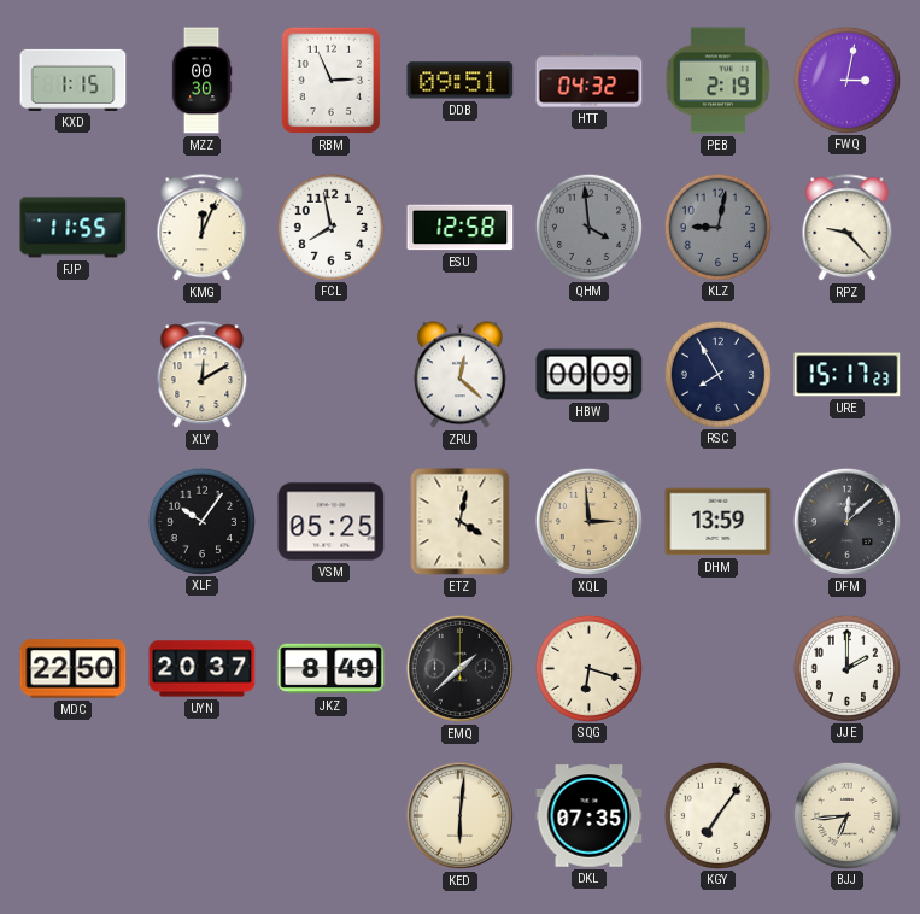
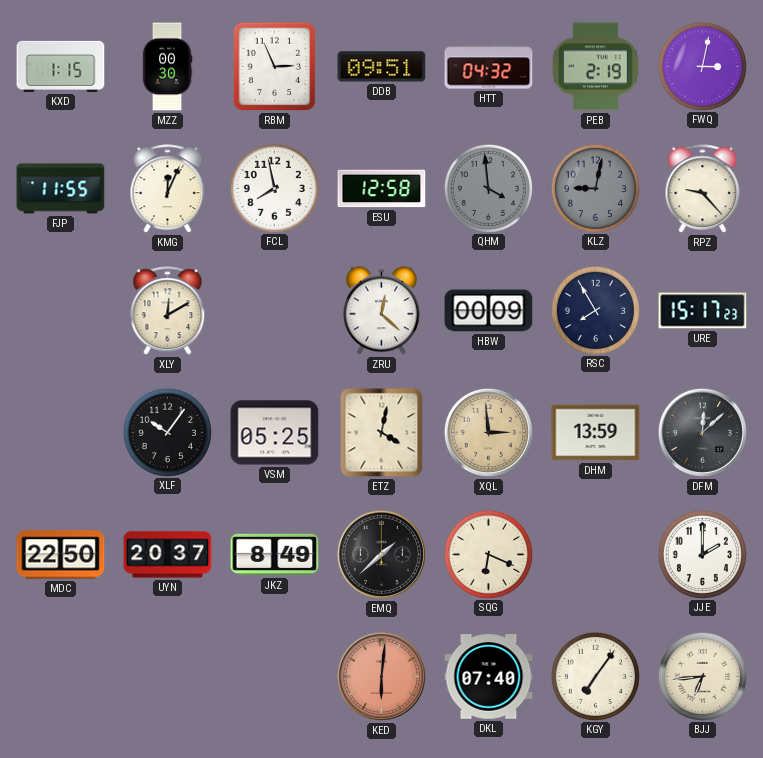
SQG: 6:18 -> 6:19 (488, 554)
KED dial: cream -> salmon (381, 676)
DKL: 07:35 -> 07:40 (489, 677)
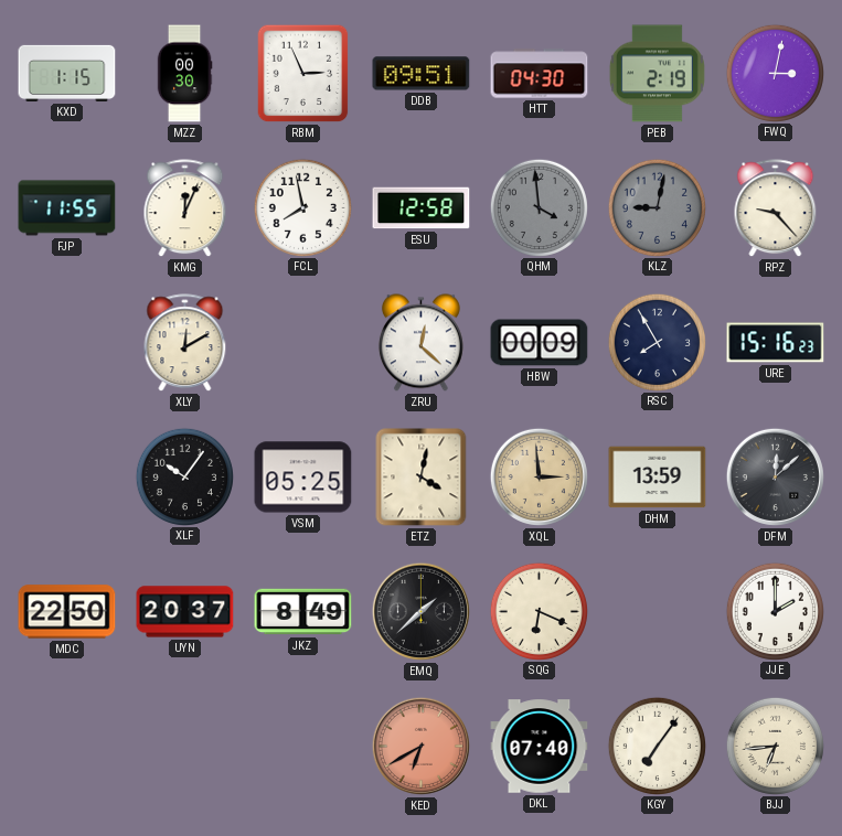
HTT: 04:32 -> 04:30 (540, 74)
URE: 15:17 -> 15:16 (776, 343)
KED: 6:01 -> 6:40 (420, 746)
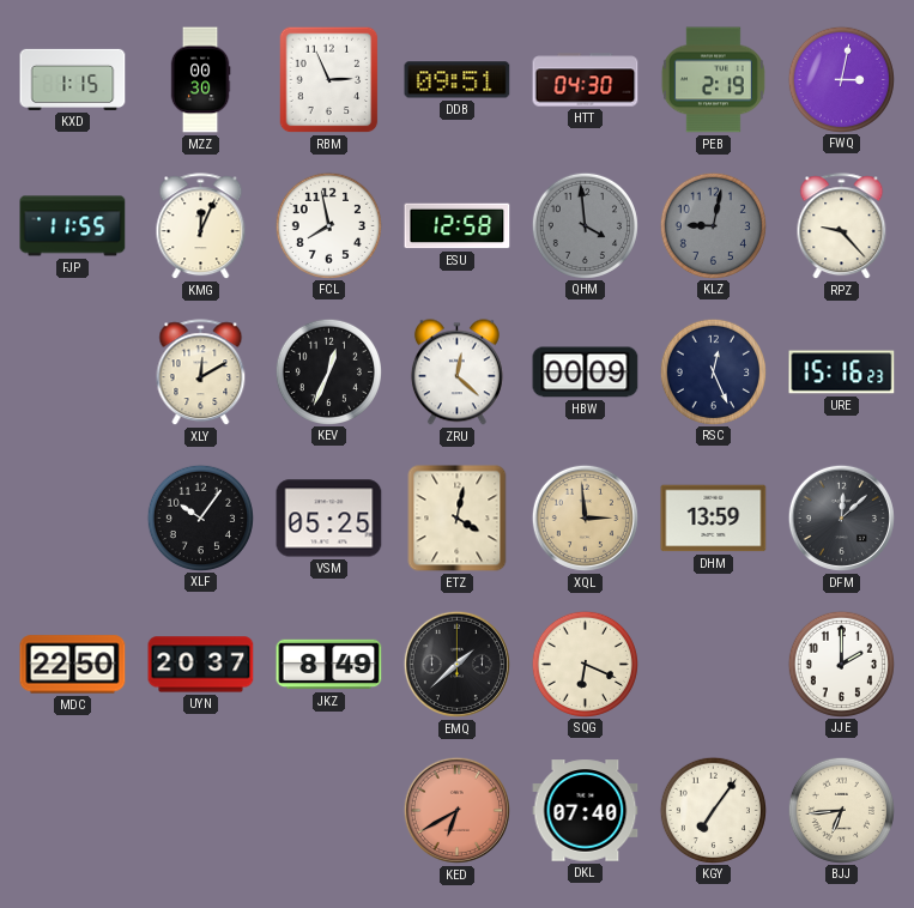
KEV: none -> 12:34 (328, 371)
RSC: 7:55 -> 12:26 (713, 371)
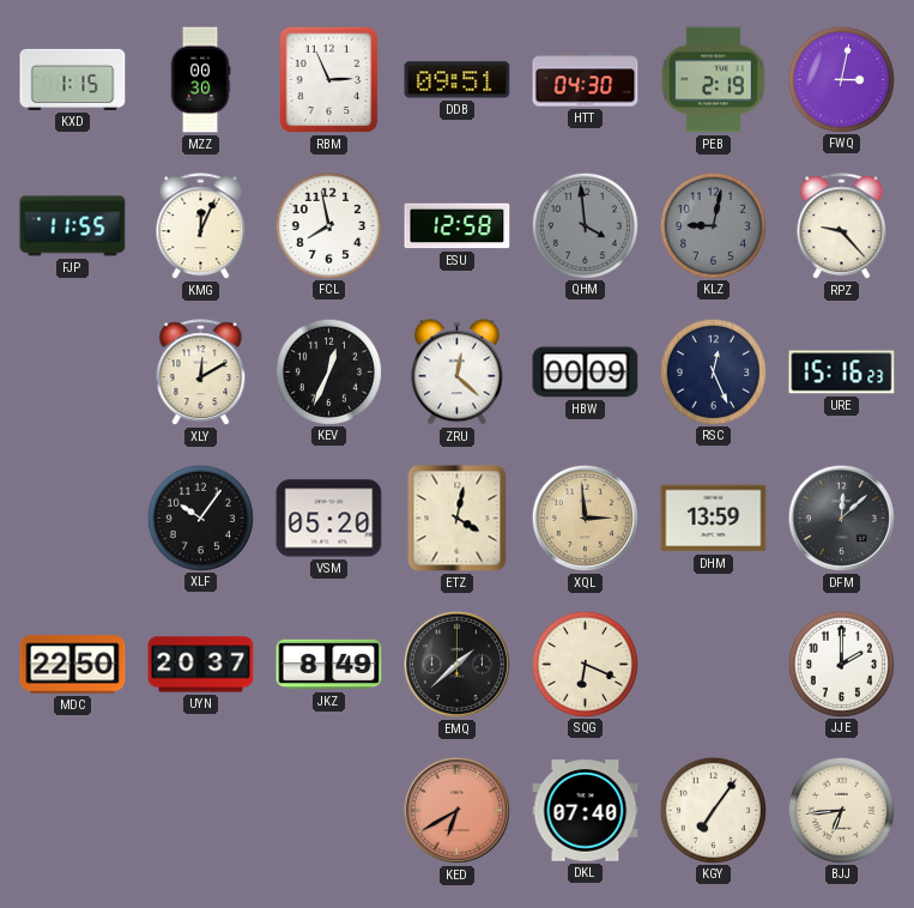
VSM: 05:25 -> 05:20 (329, 519)
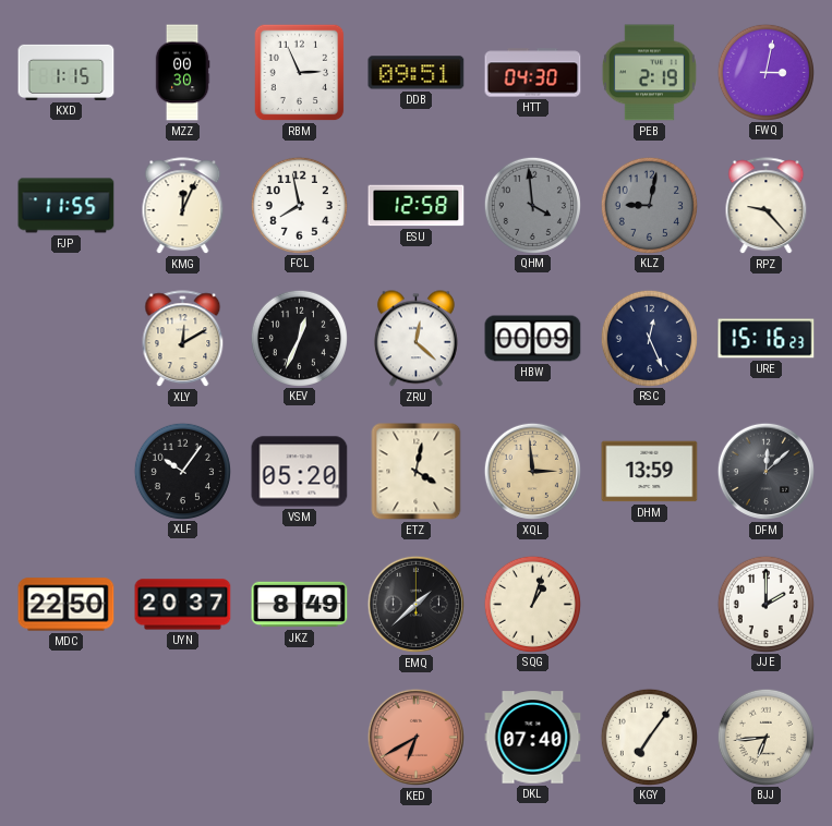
SQG: 6:19 -> 1:03 (532, 604)
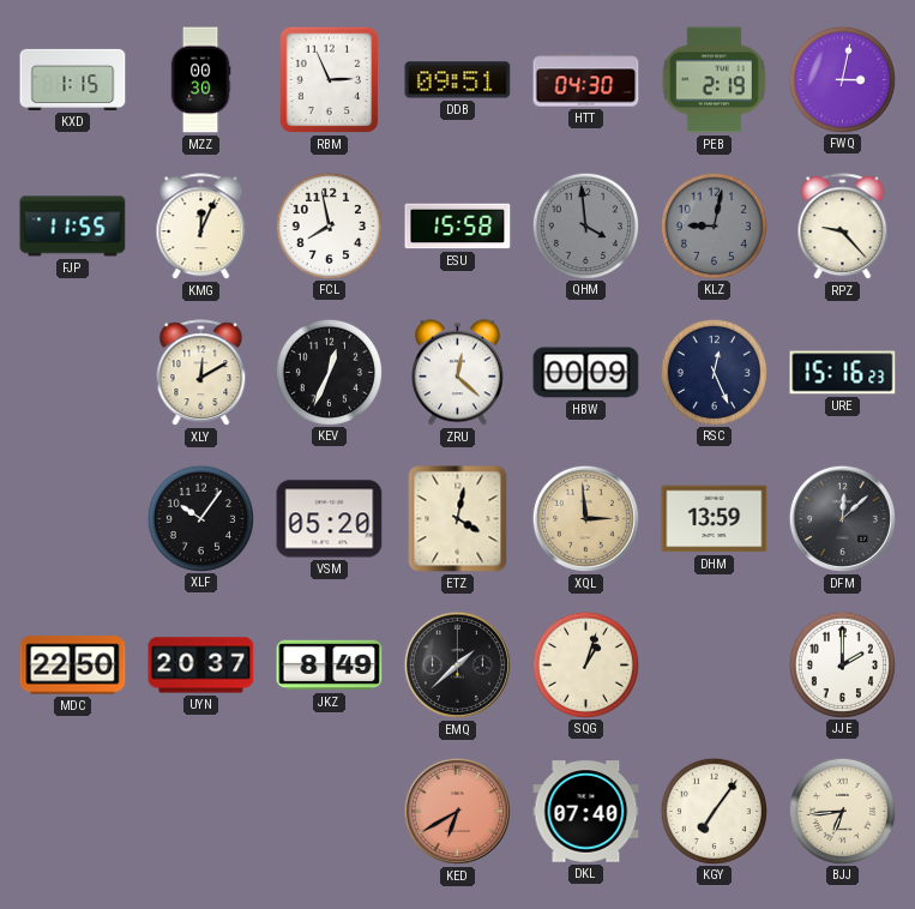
ESU: 12:58 -> 15:58 (458, 227)
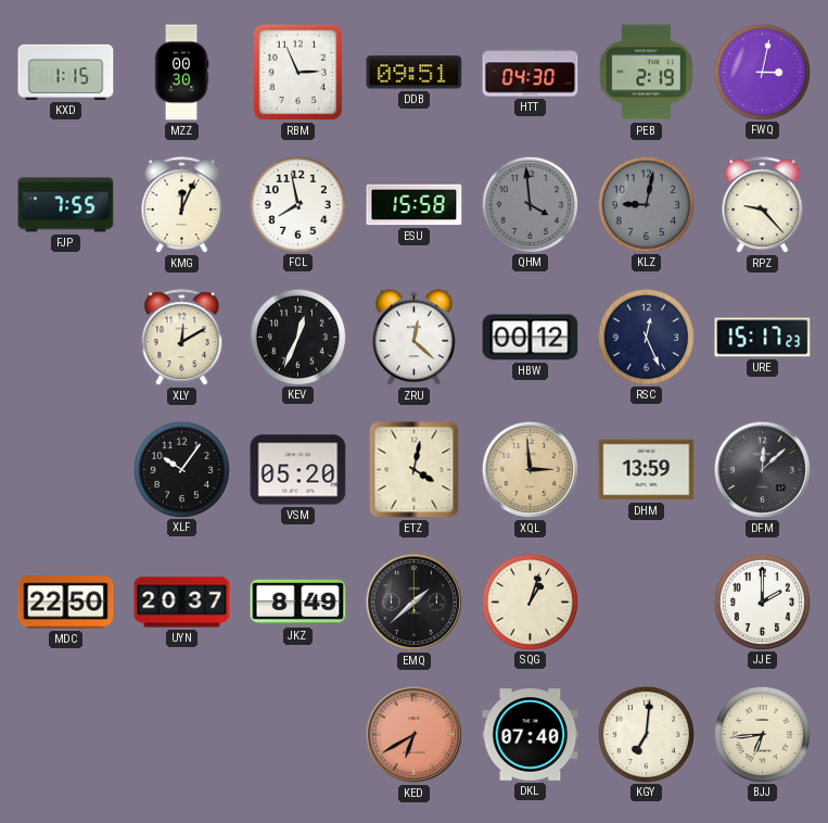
FJP: 11:55 -> 7:55 (66, 205)
HBW: 00:09 -> 00:12 (531, 338)
URE: 15:16 -> 15:17 (763, 338)
KGY: 7:06 -> 7:01 (646, 734)
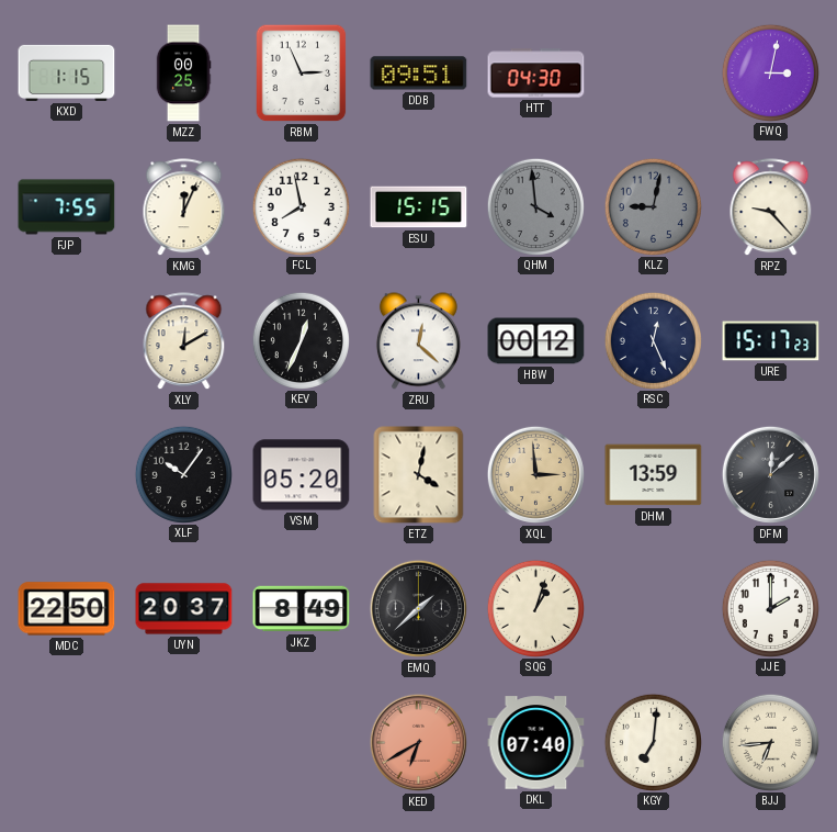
MZZ: 00:30 -> 00:25 (183, 74)
PEB: 2:19 -> none (646, 73)
ESU: 15:58 -> 15:15 (419, 207)
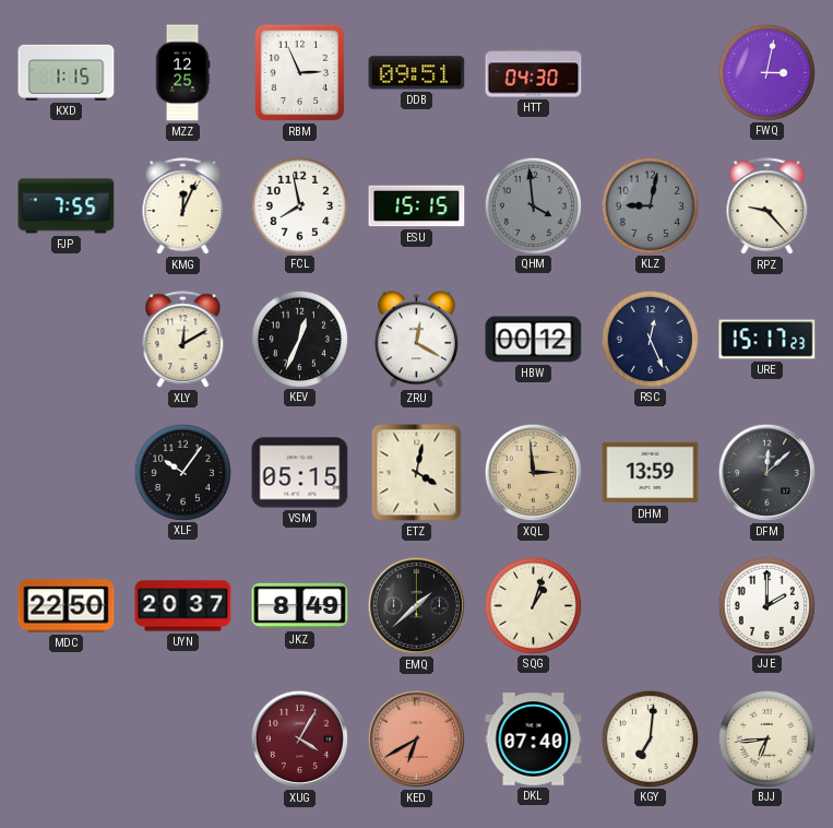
MZZ: 00:25 -> 12:25 (182, 73)
ZRU: 12:22 -> 12:20 (416, 340)
VSM: 05:20 -> 05:15 (300, 473)
XUG: none -> 4:05 (299, 738)
